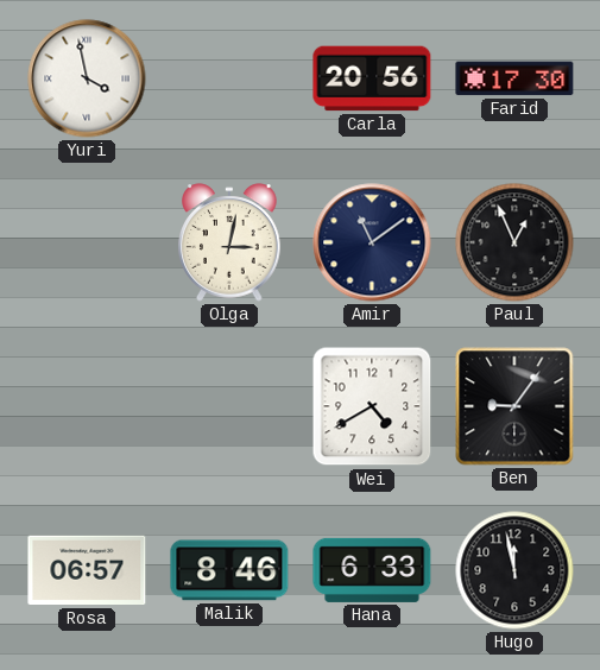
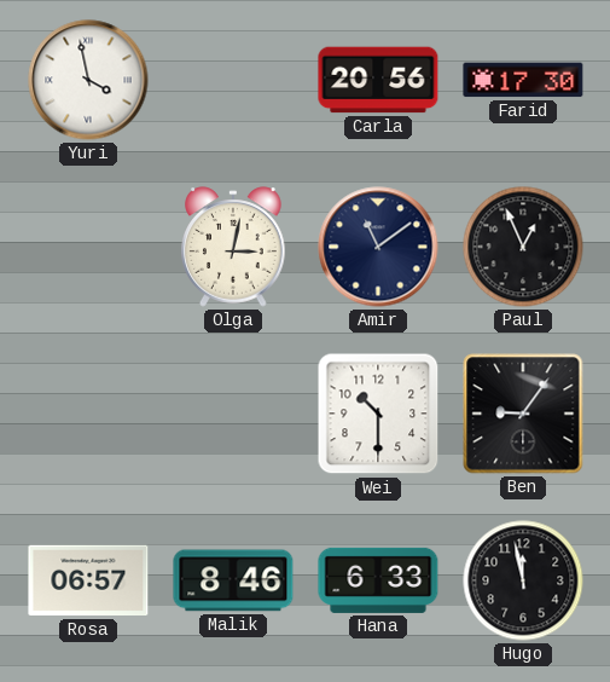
Wei: 4:40 -> 10:30 (378, 414)
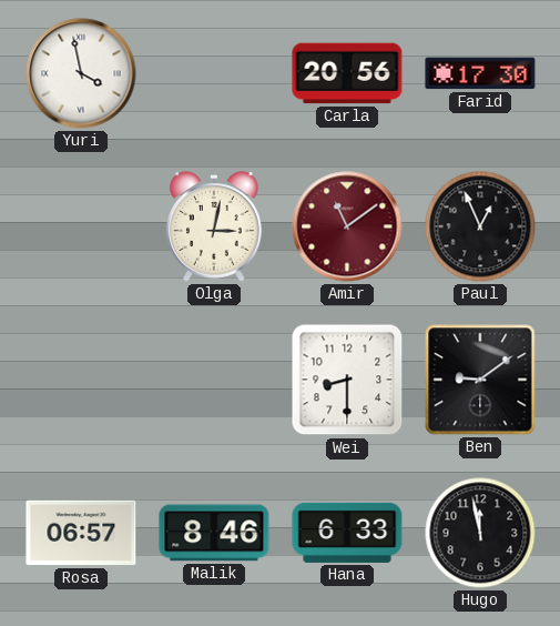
Amir dial: navy -> burgundy (347, 226)
Wei: 10:30 -> 8:30 (347, 380)
Ben: 9:06 -> 9:09 (480, 380)
